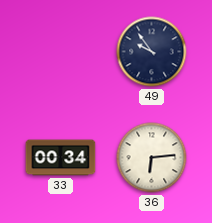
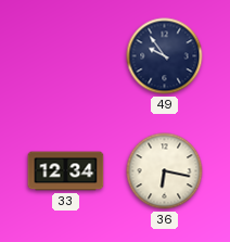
33: 00:34 -> 12:34 (66, 171)
36: 6:14 -> 6:17 (165, 171)
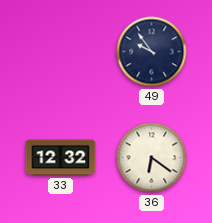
33: 12:34 -> 12:32 (61, 158)
36: 6:17 -> 6:21 (152, 158)
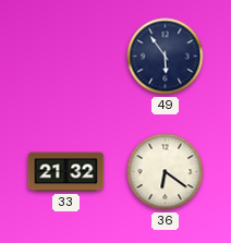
49: 9:54 -> 5:54 (166, 57)
33: 12:32 -> 21:32 (66, 172)
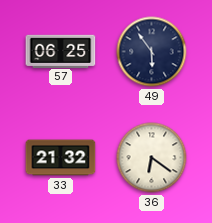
57: none -> 06:25 (61, 51)
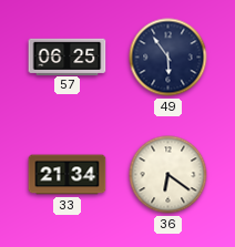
33: 21:32 -> 21:34 (68, 175)
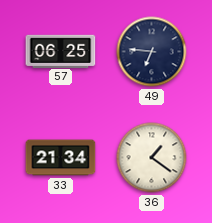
49: 5:54 -> 6:46 (152, 52)
36: 6:21 -> 1:21 (152, 158)
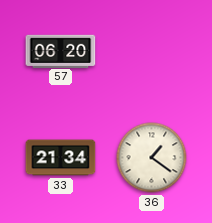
57: 06:25 -> 06:20 (61, 51)
49: 6:46 -> none (152, 52)
